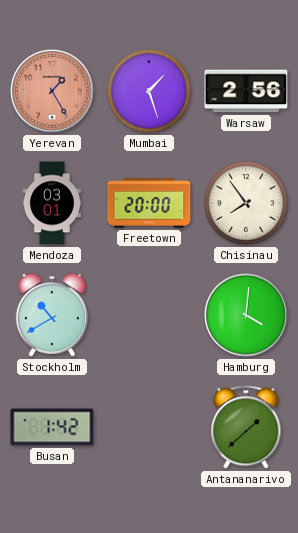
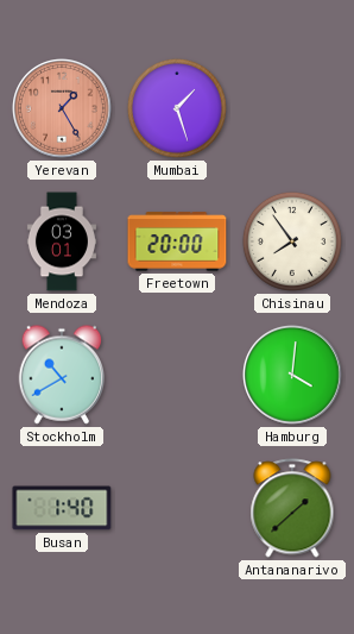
Warsaw: 2:56 -> none (246, 91)
Busan: 1:42 -> 1:40 (62, 508)
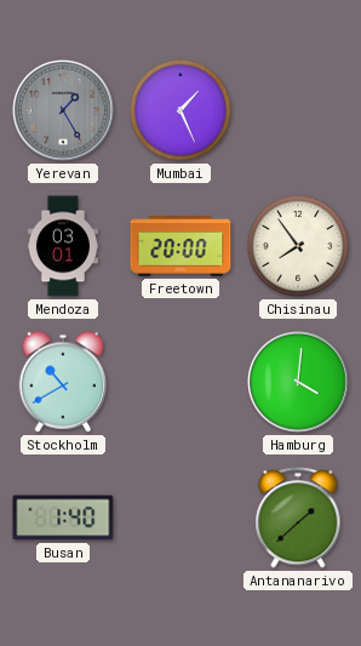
Yerevan dial: salmon -> grey (64, 112)
Mumbai: 1:27 -> 1:26 (180, 110)
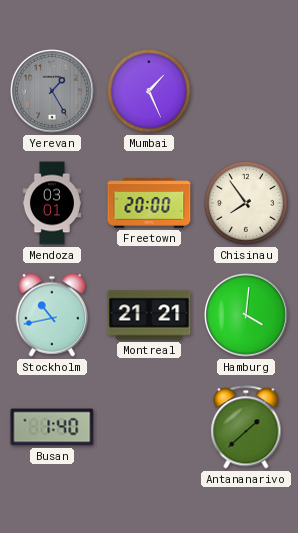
Stockholm: 10:40 -> 10:43 (52, 315)
Montreal: none -> 21:21 (149, 315)
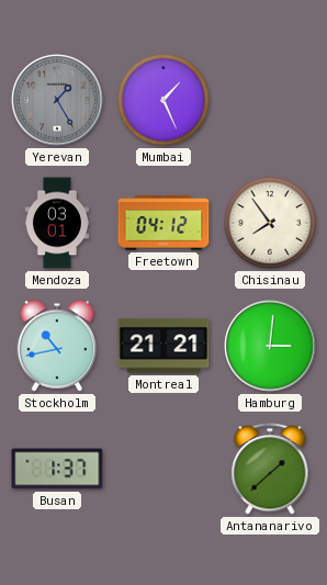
Freetown: 20:00 -> 04:12 (163, 223)
Hamburg: 4:01 -> 3:01 (271, 347)
Busan: 1:40 -> 1:37 (57, 469)
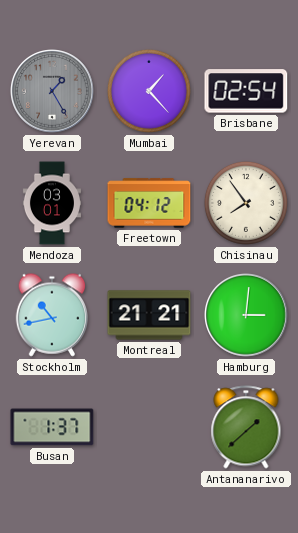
Mumbai: 1:26 -> 1:23 (149, 91)
Brisbane: none -> 02:54 (246, 91)
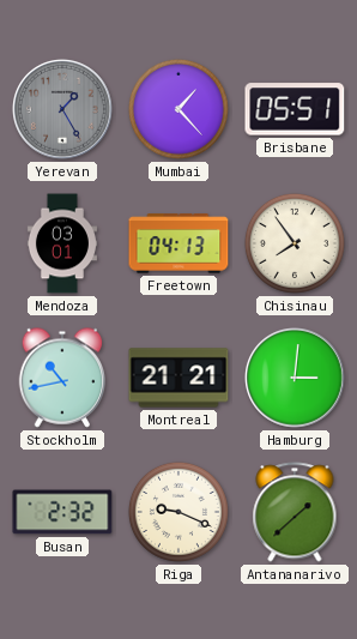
Brisbane: 02:54 -> 05:51 (295, 109)
Freetown: 04:12 -> 04:13 (179, 243)
Busan: 1:37 -> 2:32 (62, 512)
Riga: none -> 9:19 (179, 512)
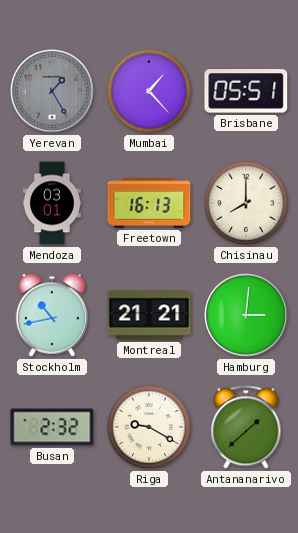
Freetown: 04:13 -> 16:13 (149, 203)
Chisinau: 7:54 -> 8:00 (246, 203)
Riga: 9:19 -> 9:20 (149, 427)
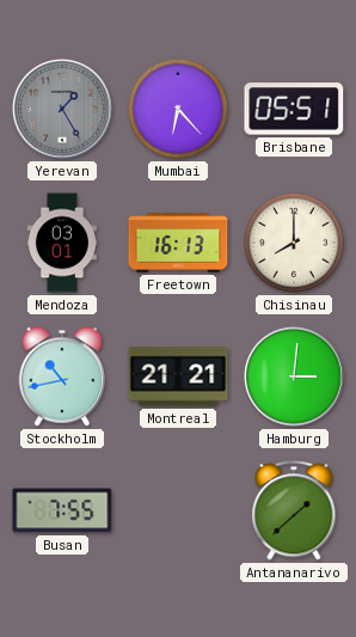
Mumbai: 1:23 -> 6:23 (178, 109)
Busan: 2:32 -> 7:55 (62, 510)
Riga: 9:20 -> none (149, 427)
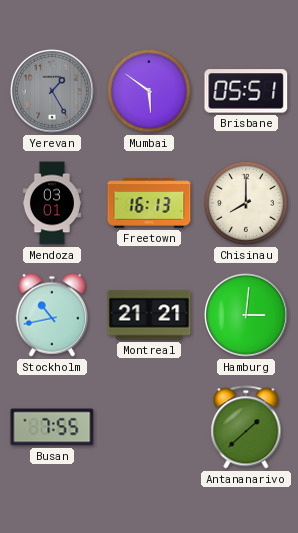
Mumbai: 6:23 -> 5:51 (149, 91)
